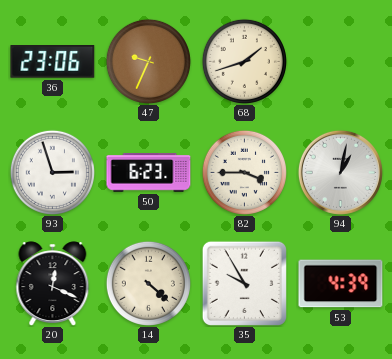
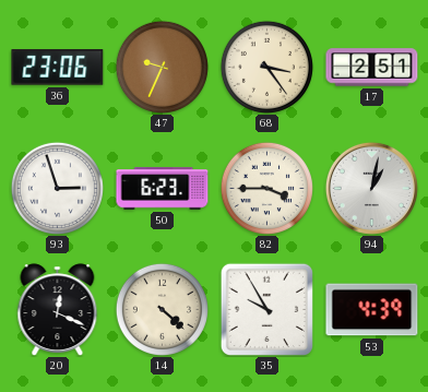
68: 1:42 -> 3:24 (266, 67)
17: none -> 2:51 (372, 68)
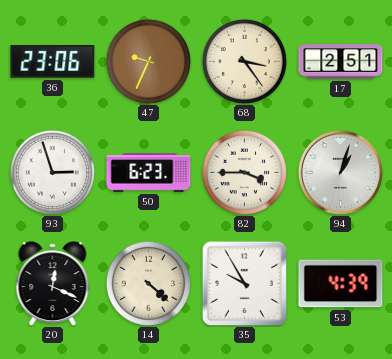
94: 1:02 -> 1:03 (340, 172)
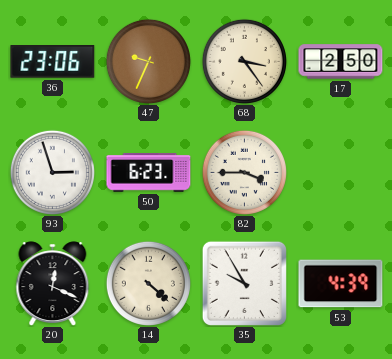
17: 2:51 -> 2:50 (341, 62)
94: 1:03 -> none (340, 172)
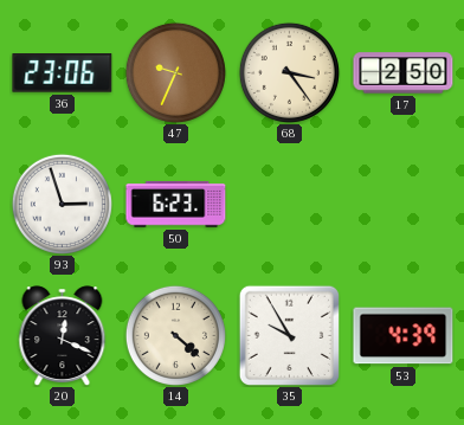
82: 3:45 -> none (244, 172)
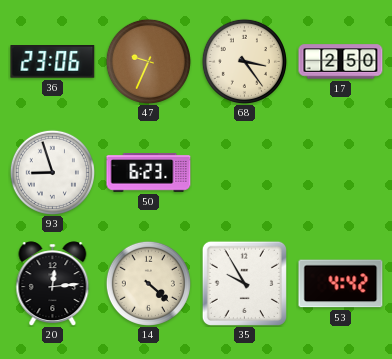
93: 2:57 -> 8:57 (52, 172)
20: 12:19 -> 12:14 (53, 283)
53: 4:39 -> 4:42 (341, 284)
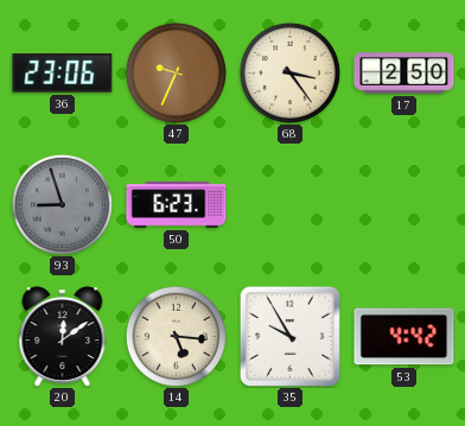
93 dial: white -> grey (62, 204)
20: 12:14 -> 12:09 (63, 336)
14: 4:22 -> 5:16 (176, 336)
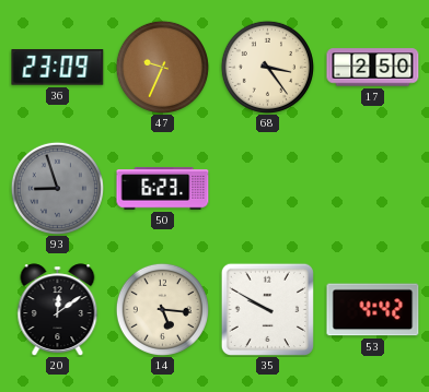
36: 23:06 -> 23:09 (58, 68)
35: 9:55 -> 9:50 (267, 309)
